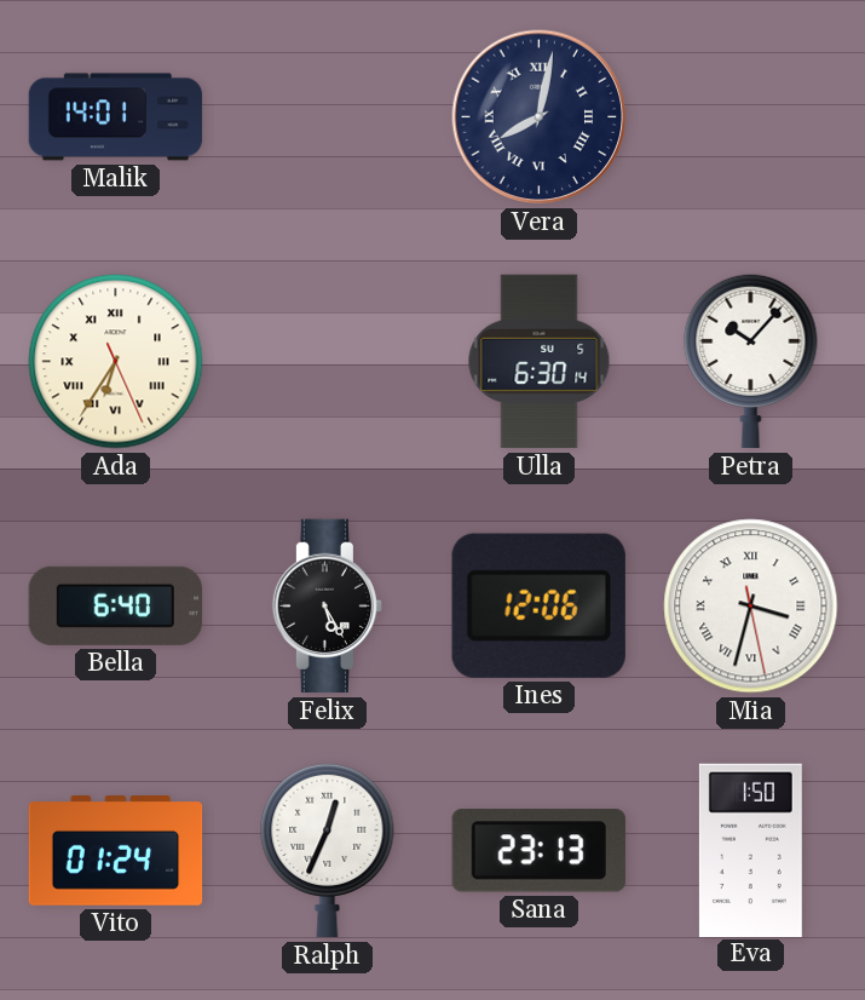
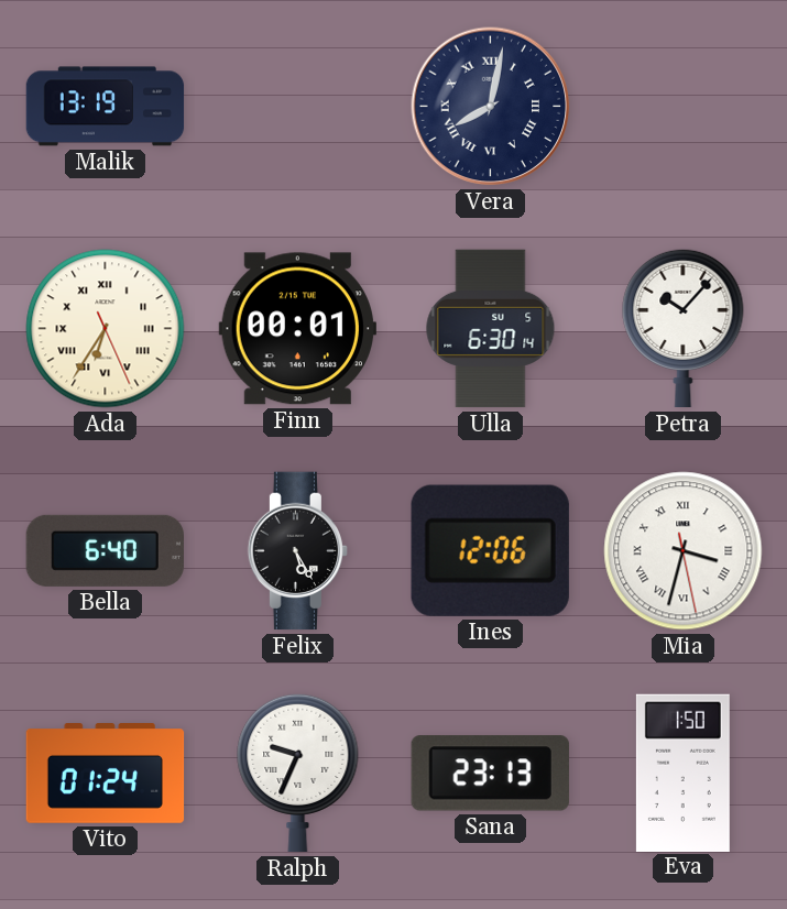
Malik: 14:01 -> 13:19 (106, 107)
Finn: none -> 00:01 (297, 329)
Ralph: 12:34 -> 9:34 (298, 773)
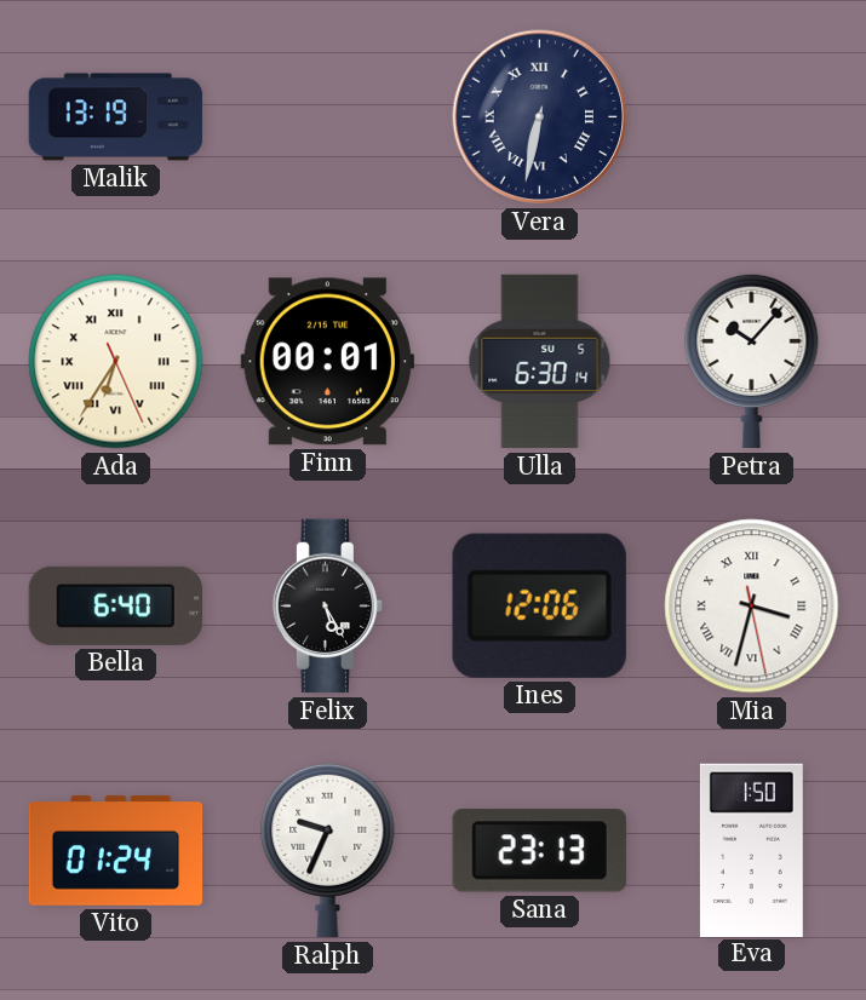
Vera: 8:02 -> 6:32 (540, 117)
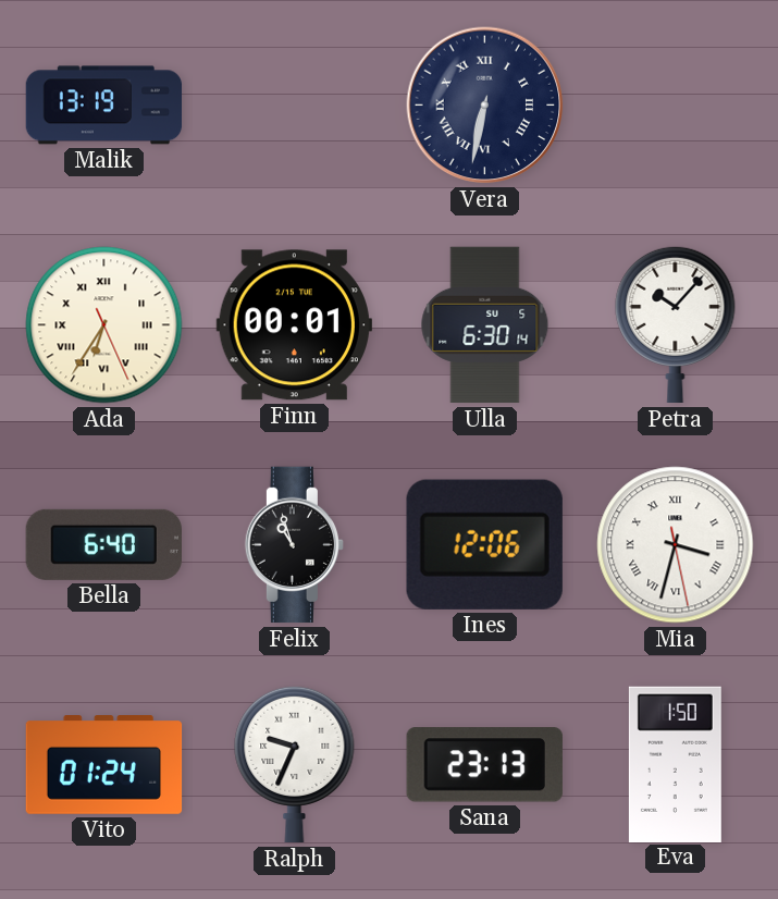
Felix: 5:25 -> 10:57 (294, 545)
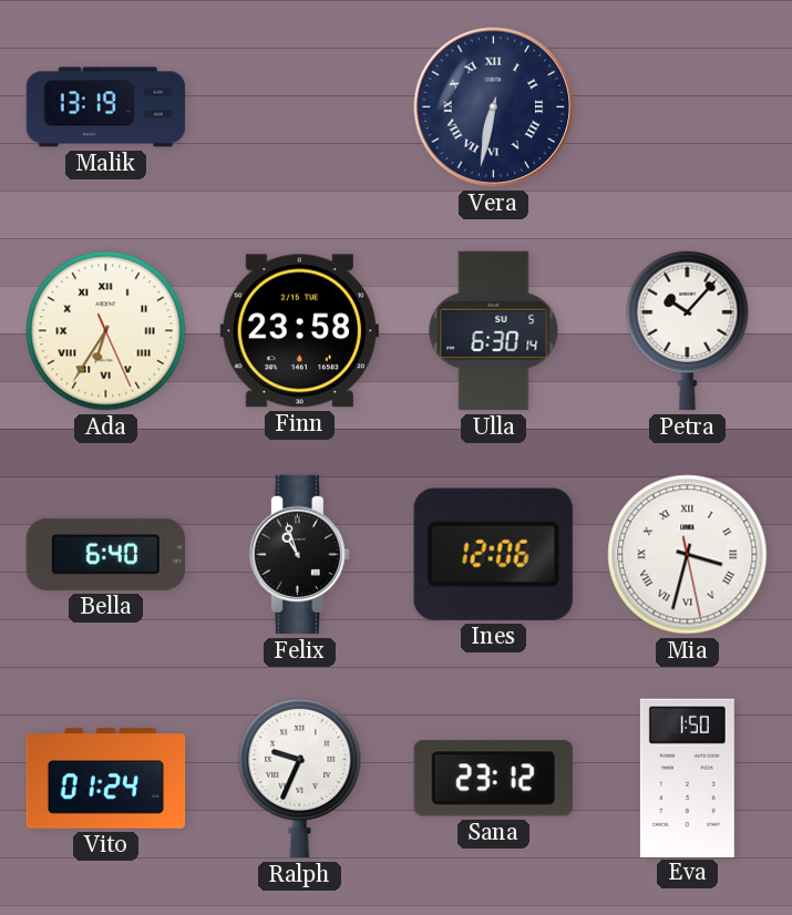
Finn: 00:01 -> 23:58 (299, 331)
Sana: 23:13 -> 23:12 (493, 779)
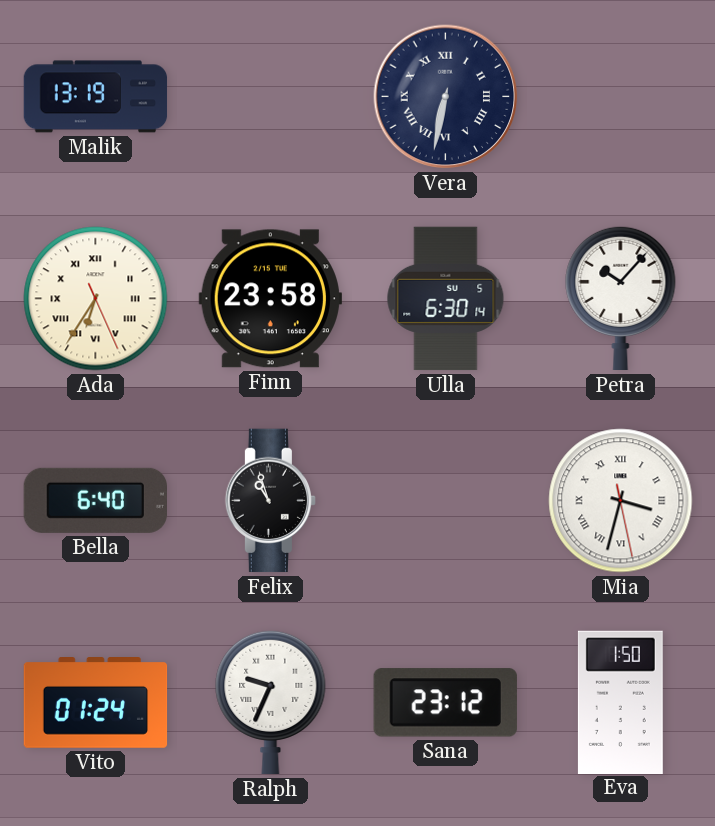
Ines: 12:06 -> none (493, 554)
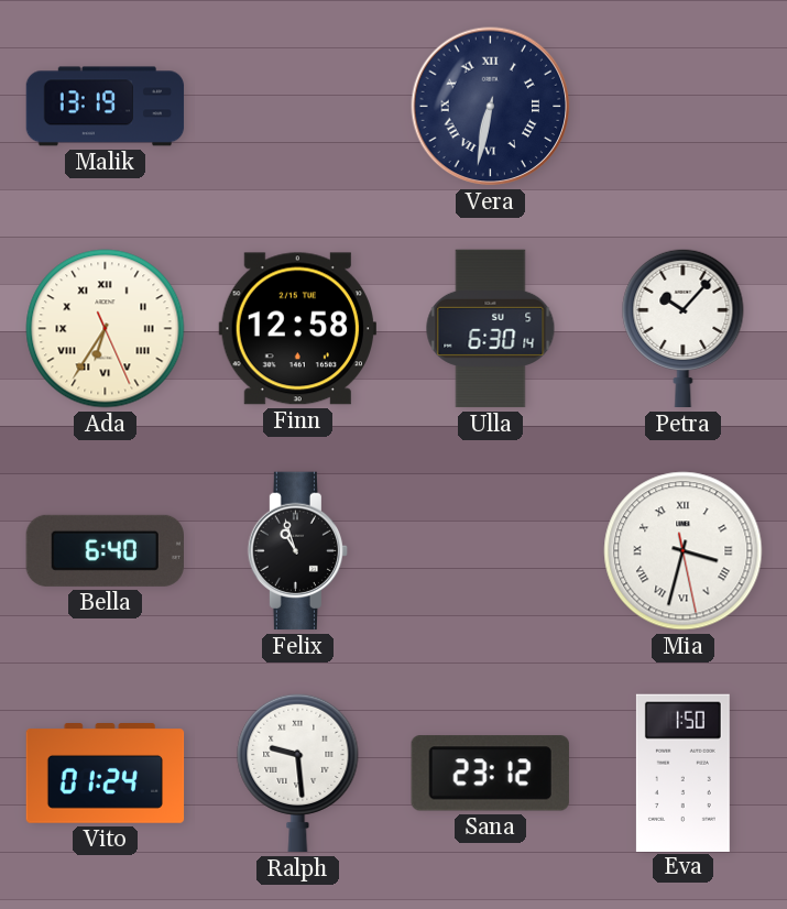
Finn: 23:58 -> 12:58 (297, 329)
Ralph: 9:34 -> 9:29 (298, 773)
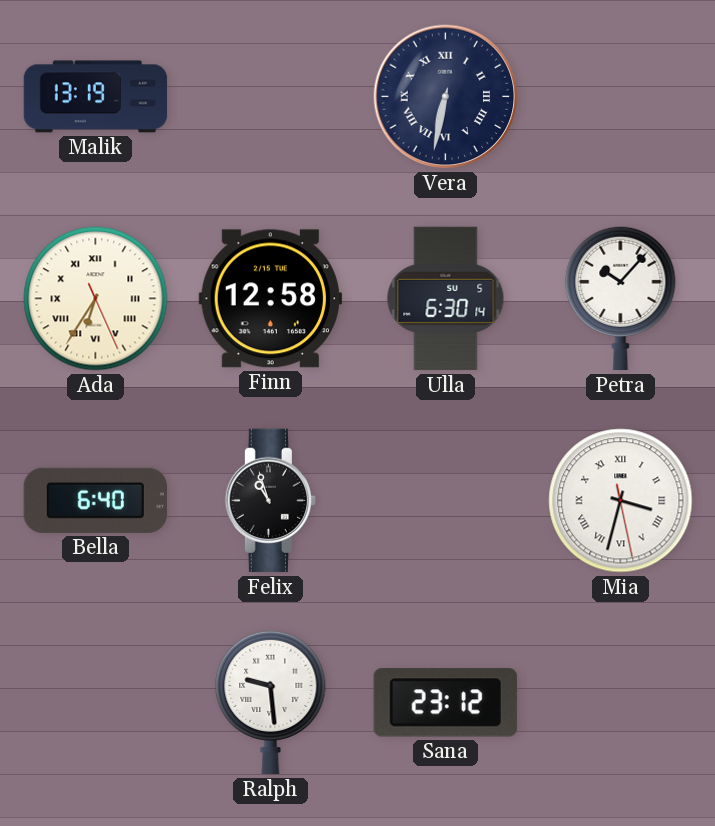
Vito: 01:24 -> none (106, 774)
Eva: 1:50 -> none (682, 773)
